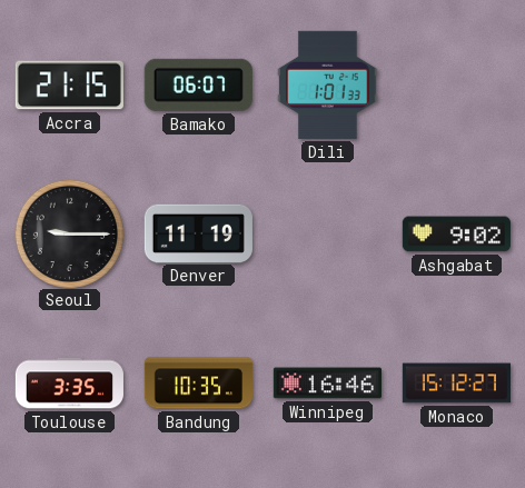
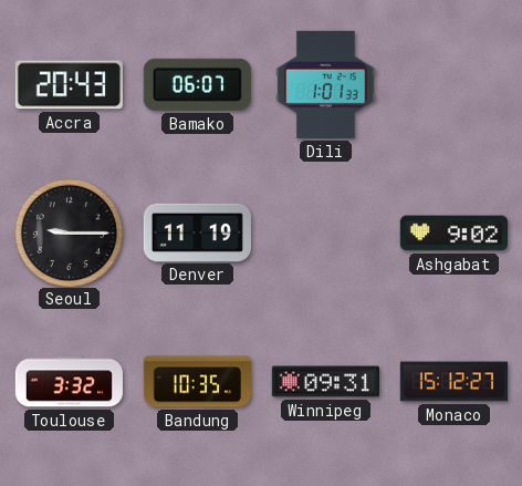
Accra: 21:15 -> 20:43 (69, 85)
Toulouse: 3:35 -> 3:32 (69, 382)
Winnipeg: 16:46 -> 09:31 (325, 382)
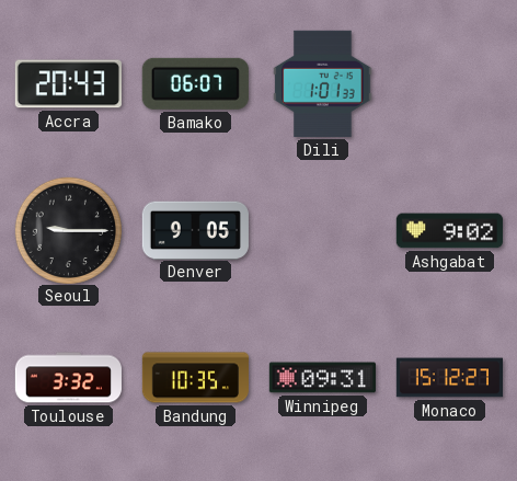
Denver: 11:19 -> 9:05 (195, 230)
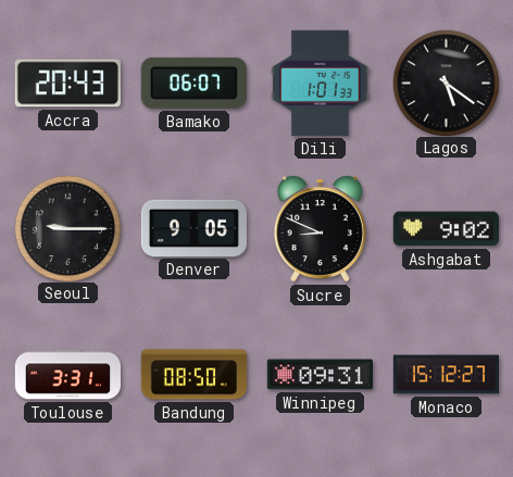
Lagos: none -> 5:21 (446, 83)
Sucre: none -> 8:49 (320, 228)
Toulouse: 3:32 -> 3:31 (67, 375)
Bandung: 10:35 -> 08:50 (193, 375)
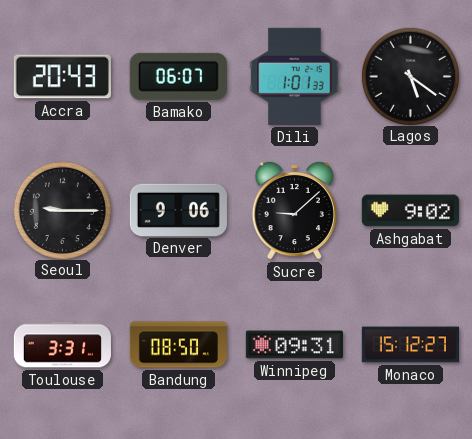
Denver: 9:05 -> 9:06 (178, 210)
Sucre: 8:49 -> 9:08 (294, 210)
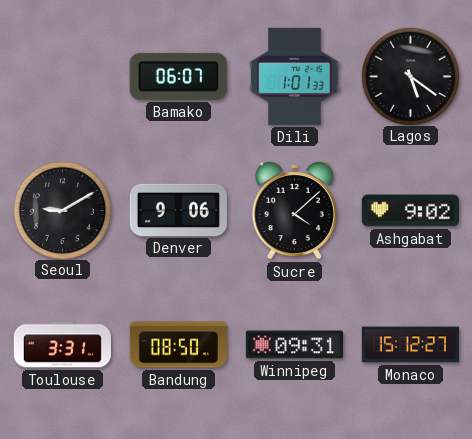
Accra: 20:43 -> none (62, 77)
Seoul: 9:15 -> 9:10 (62, 210)
Sucre: 9:08 -> 4:08 (294, 210)
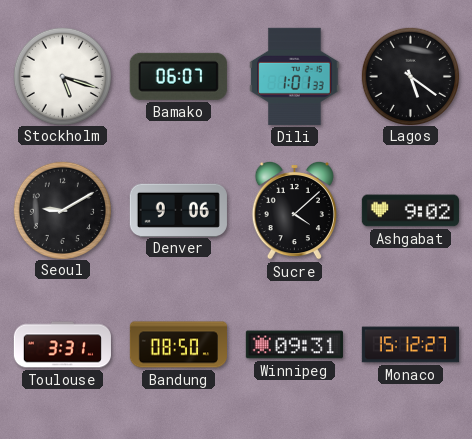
Stockholm: none -> 5:18 (62, 76)
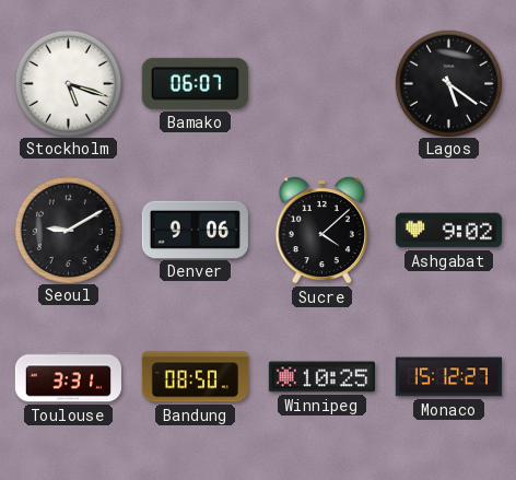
Dili: 1:01 -> none (295, 76)
Winnipeg: 09:31 -> 10:25 (321, 377)
